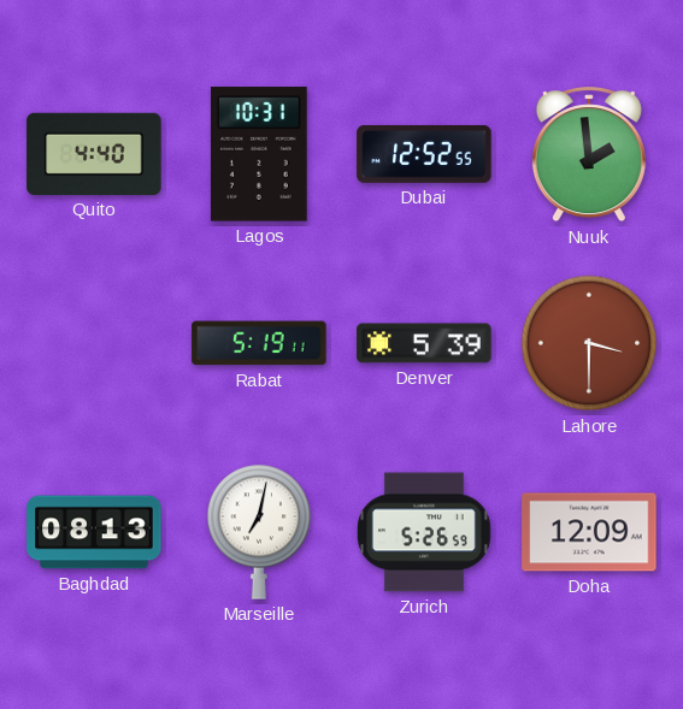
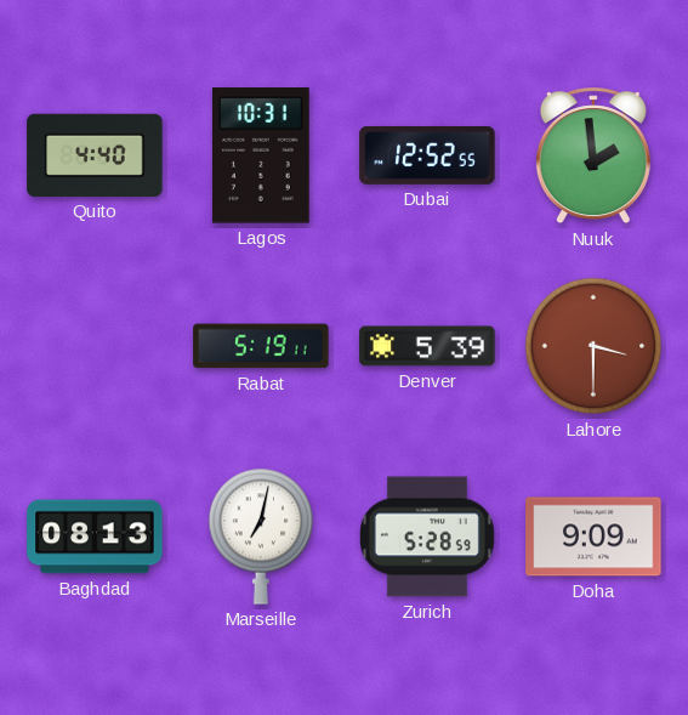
Zurich: 5:26 -> 5:28 (428, 537)
Doha: 12:09 -> 9:09 (593, 537)
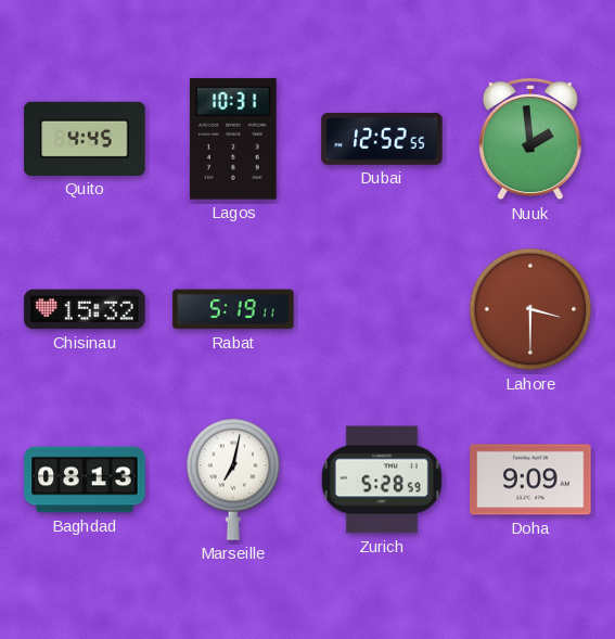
Quito: 4:40 -> 4:45 (85, 139)
Chisinau: none -> 15:32 (85, 309)
Denver: 5:39 -> none (427, 346)
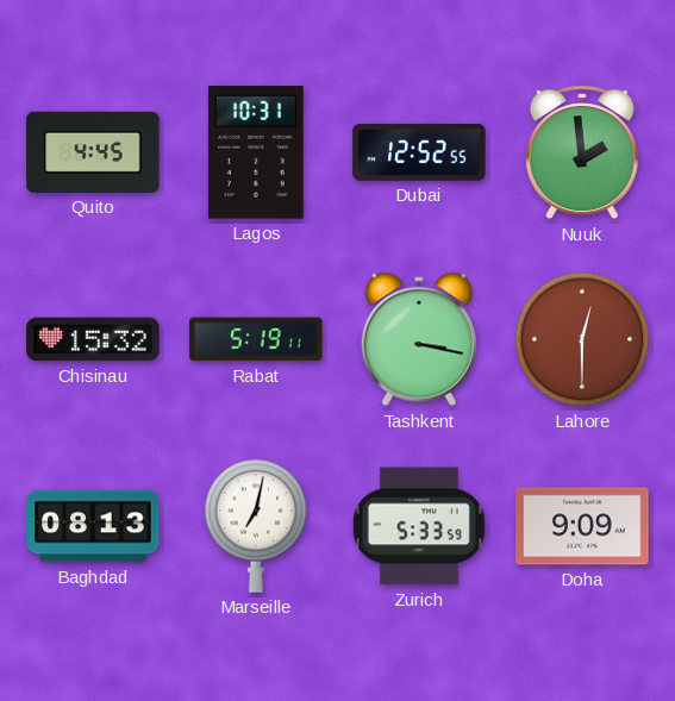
Tashkent: none -> 3:17 (419, 339)
Lahore: 3:30 -> 12:30 (582, 339)
Zurich: 5:28 -> 5:33 (420, 526)
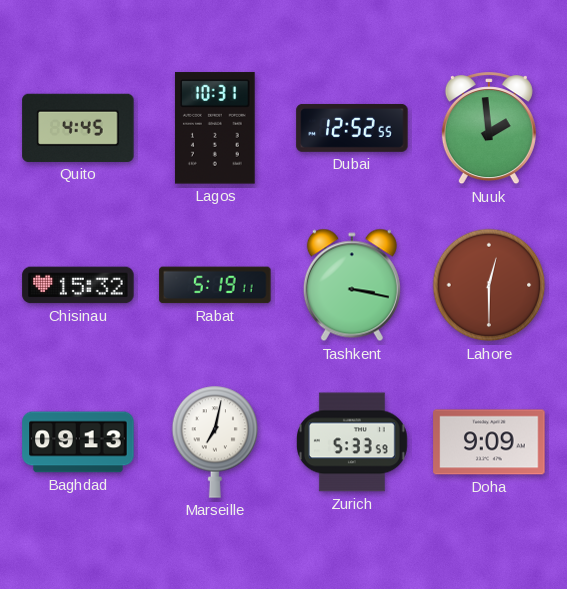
Baghdad: 08:13 -> 09:13 (78, 442)
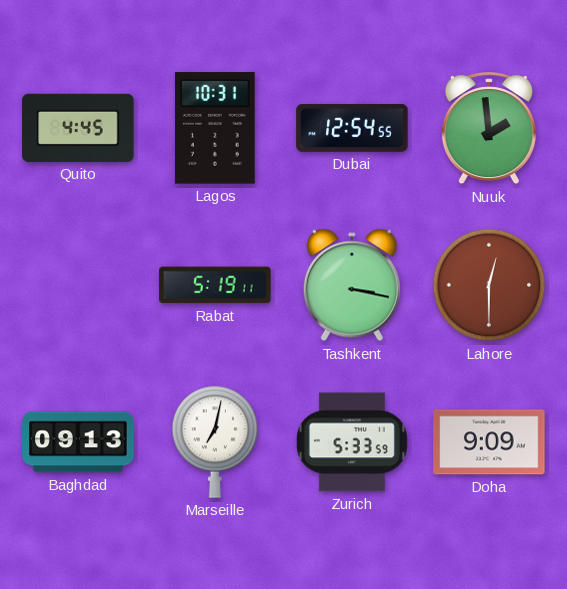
Dubai: 12:52 -> 12:54 (352, 128)
Chisinau: 15:32 -> none (78, 285)
